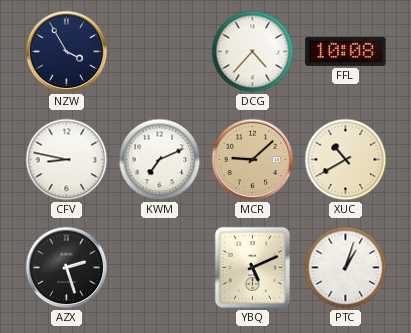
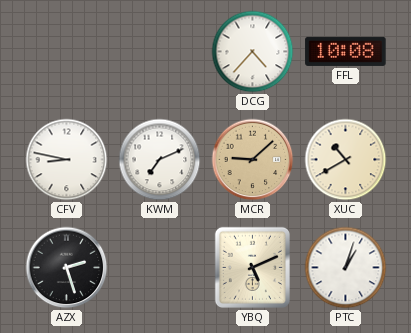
NZW: 3:55 -> none (67, 52)
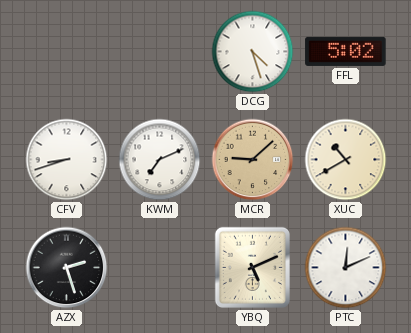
DCG: 4:37 -> 4:27 (253, 52)
FFL: 10:08 -> 5:02 (346, 51)
CFV: 8:47 -> 8:42 (67, 160)
PTC: 1:03 -> 12:11 (346, 268)
